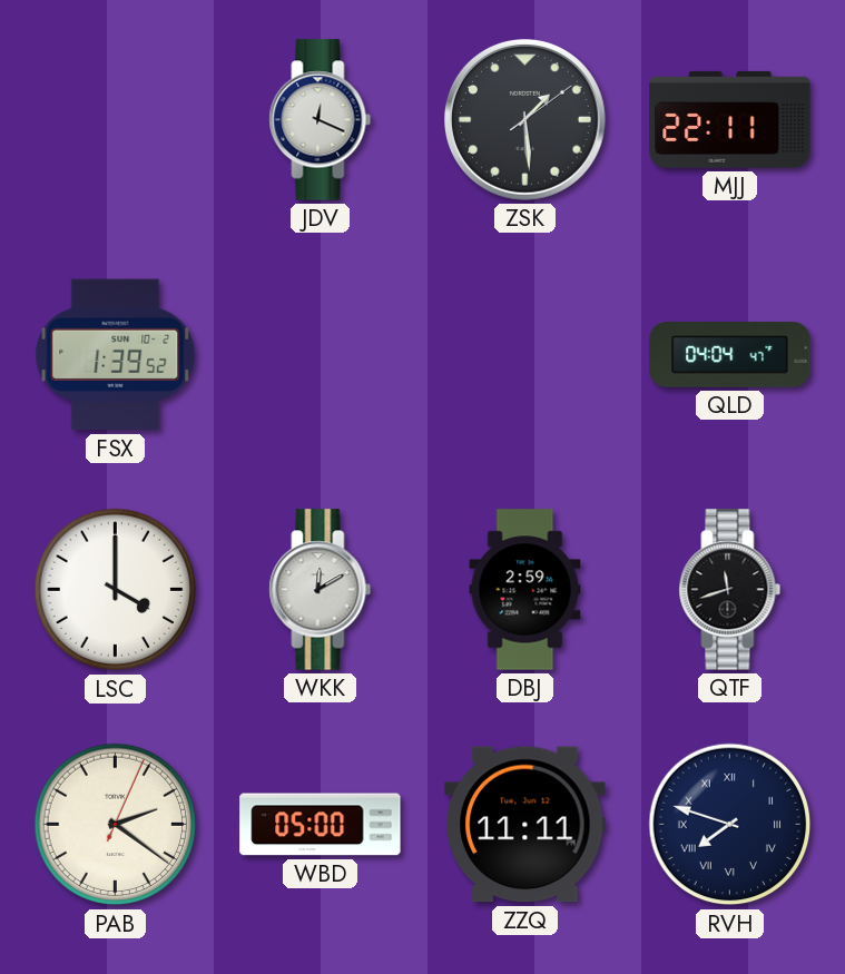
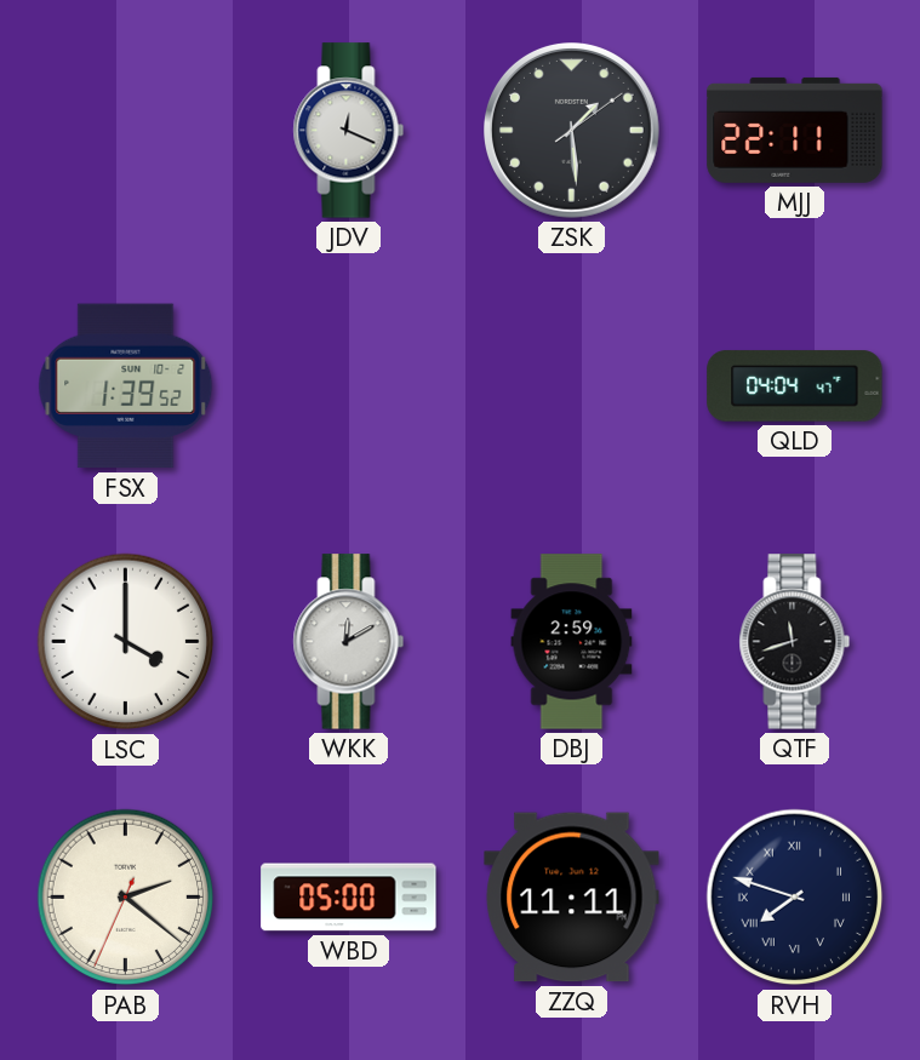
PAB: 2:21:04 -> 2:21:34 (126, 898)
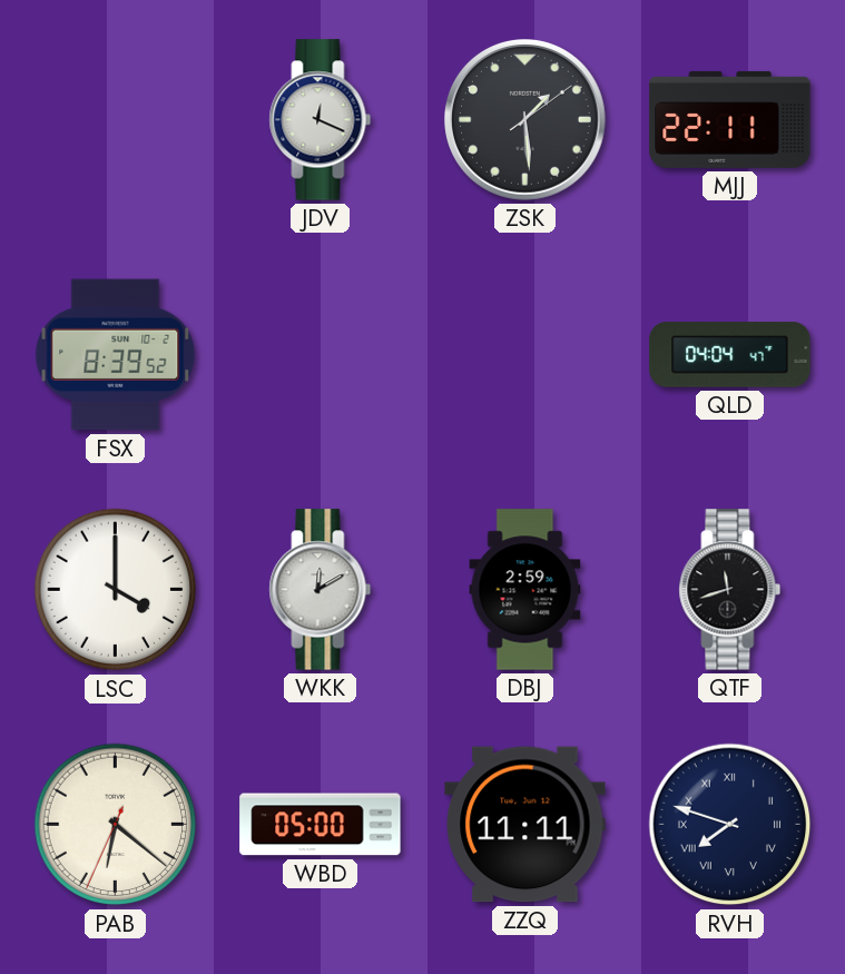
FSX: 1:39 -> 8:39 (116, 355)
PAB: 2:21 -> 6:21 (116, 825)
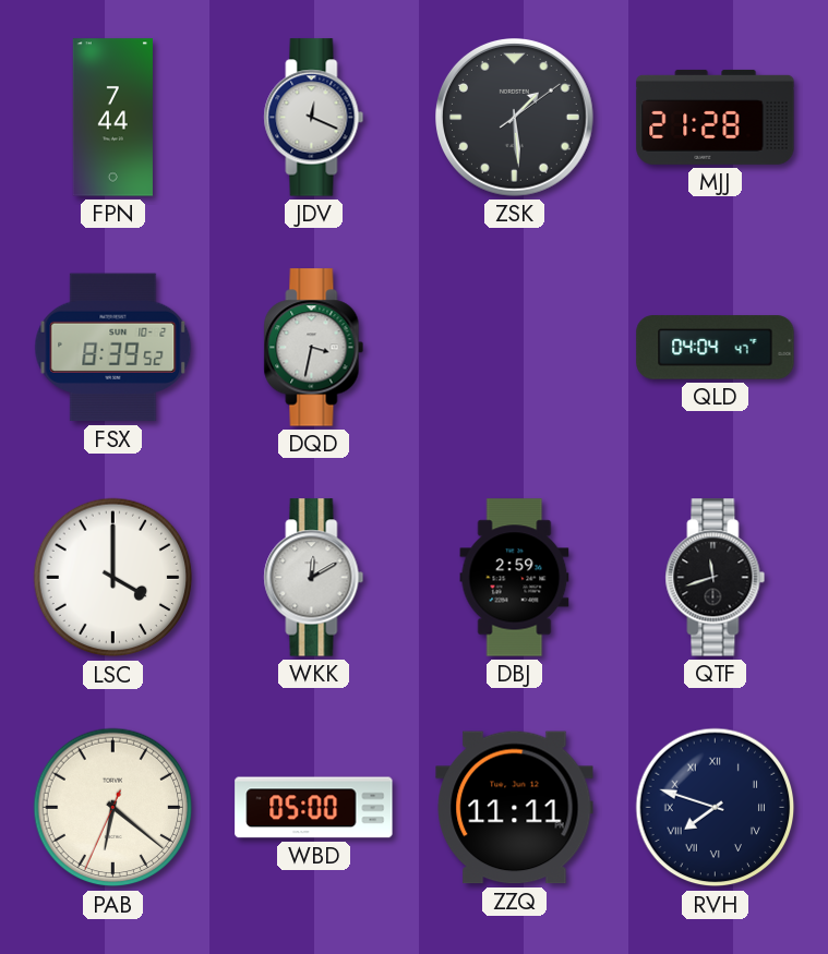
FPN: none -> 7:44 (112, 118)
MJJ: 22:11 -> 21:28 (716, 117)
DQD: none -> 3:32 (314, 348)
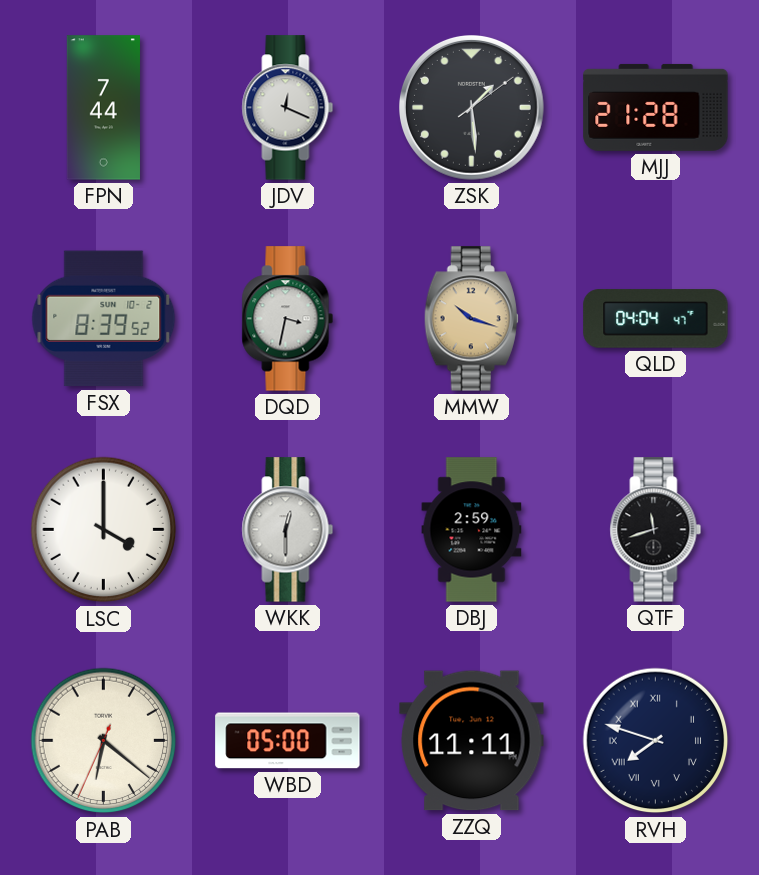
MMW: none -> 10:18 (471, 319)
WKK: 12:10 -> 12:30 (288, 530)
